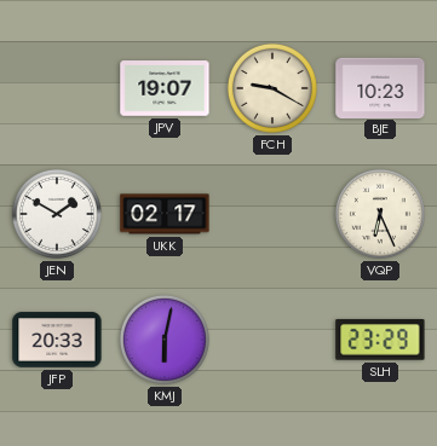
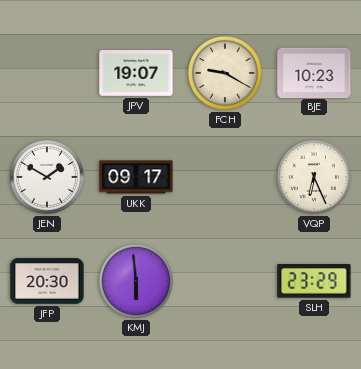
UKK: 02:17 -> 09:17 (136, 177)
JFP: 20:33 -> 20:30 (47, 281)
KMJ: 6:02 -> 5:59 (136, 281)
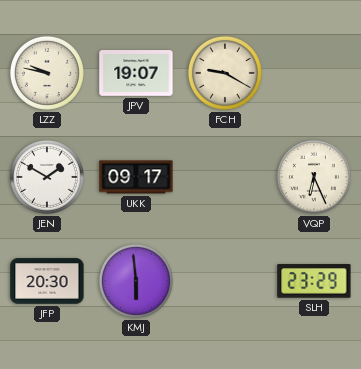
LZZ: none -> 9:47 (47, 73)
BJE: 10:23 -> none (314, 72)
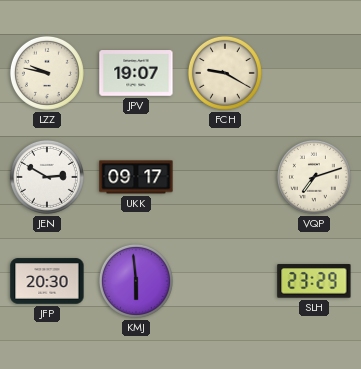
JEN: 1:50 -> 2:50 (47, 177)
VQP: 6:26 -> 7:12 (314, 177)
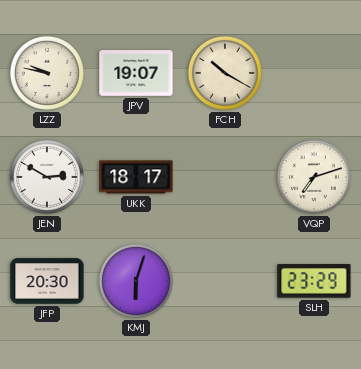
FCH: 9:20 -> 10:20 (225, 73)
UKK: 09:17 -> 18:17 (136, 177)
KMJ: 5:59 -> 6:03 (136, 281)
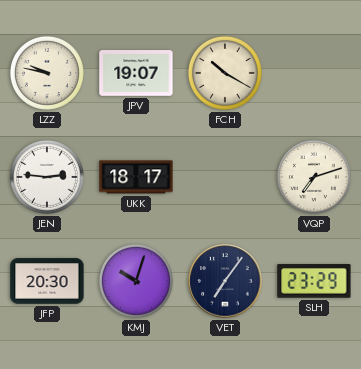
JEN: 2:50 -> 2:46 (47, 177)
KMJ: 6:03 -> 10:03 (136, 281)
VET: none -> 7:06 (225, 281)
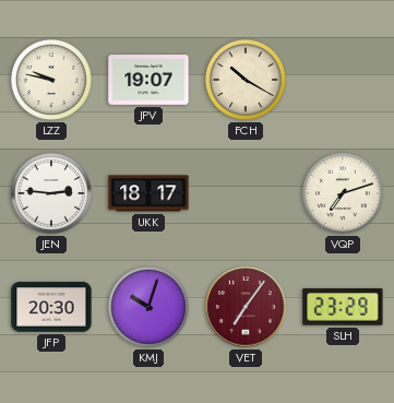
VET dial: navy -> burgundy (246, 307)
